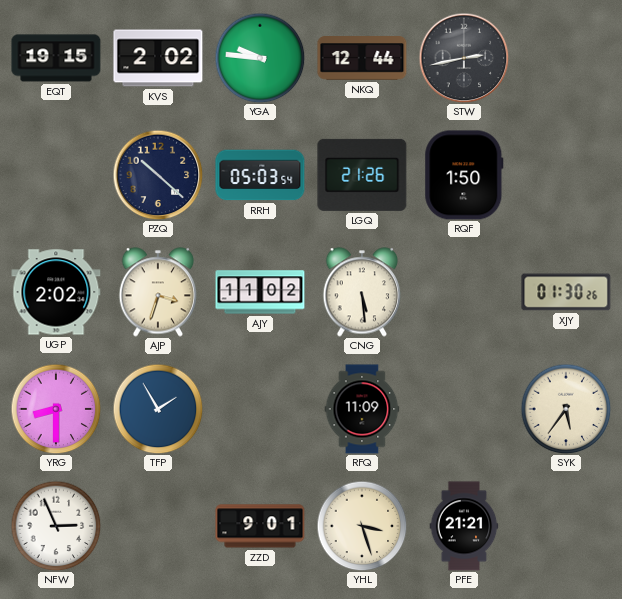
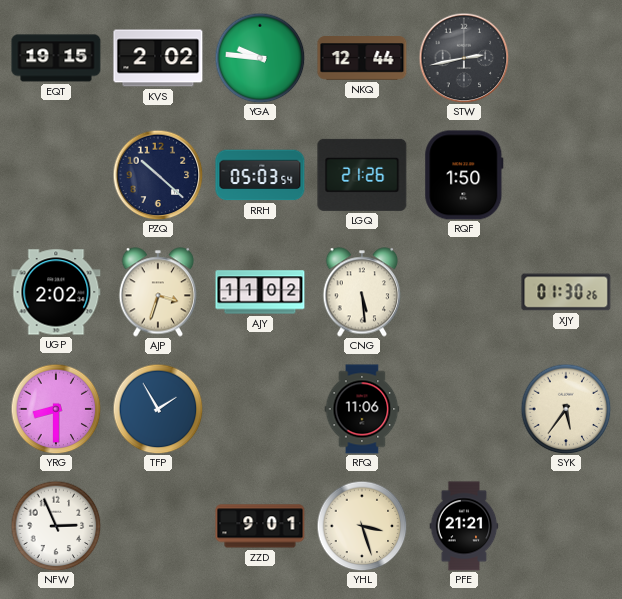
RFQ: 11:09 -> 11:06 (362, 409)
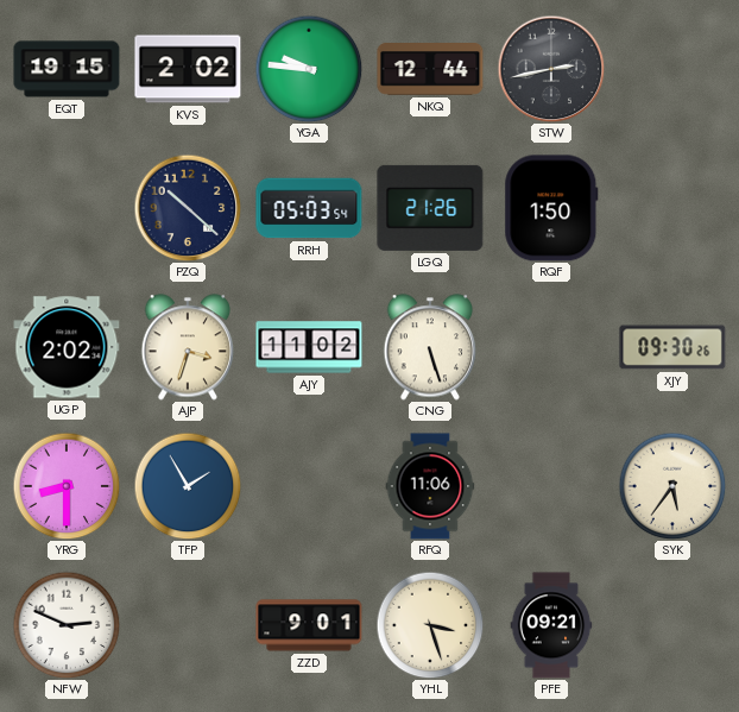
CNG: 5:29 -> 5:27 (430, 347)
XJY: 01:30 -> 09:30 (672, 347)
NFW: 2:56 -> 2:49 (67, 625)
PFE: 21:21 -> 09:21 (551, 625)
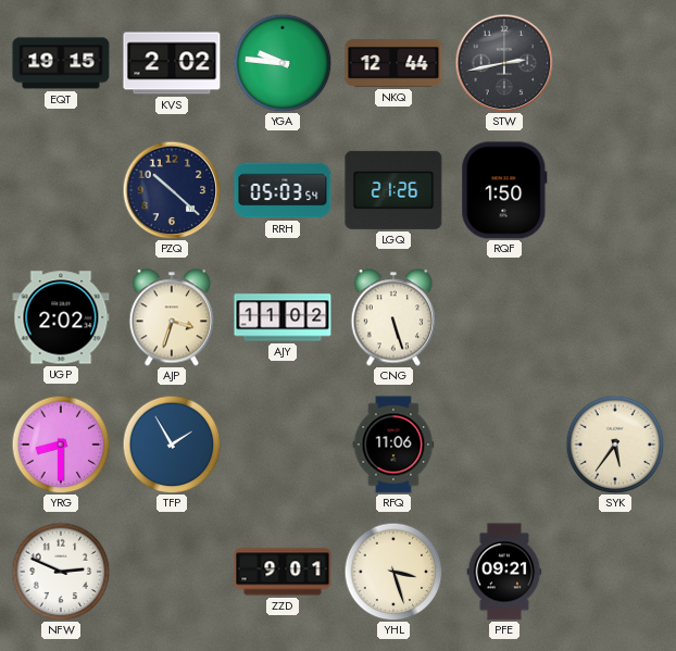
XJY: 09:30 -> none (672, 347)
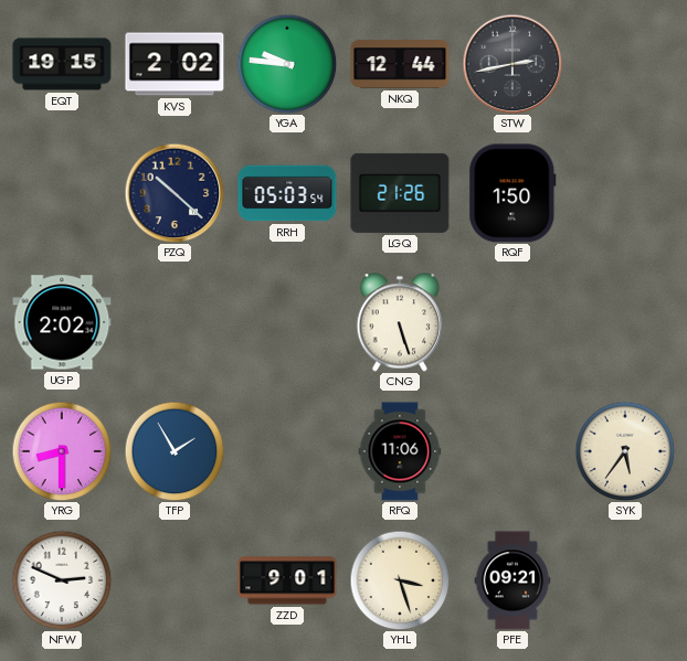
AJP: 3:33 -> none (172, 317)
AJY: 11:02 -> none (283, 317)
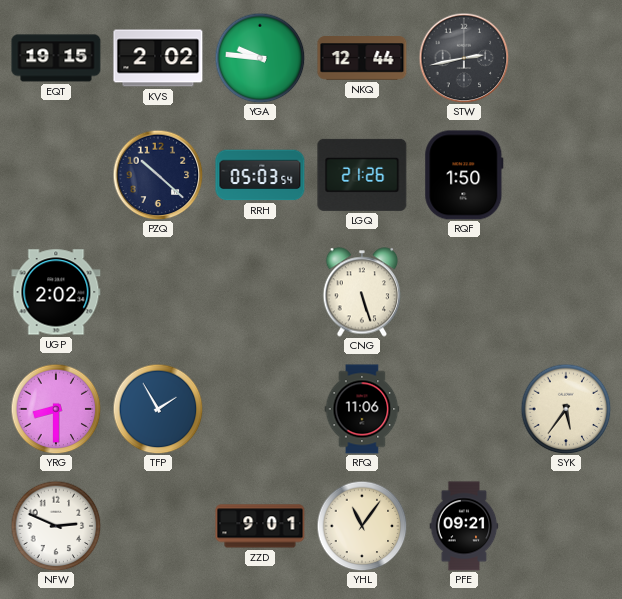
YHL: 3:27 -> 11:06 (362, 526)
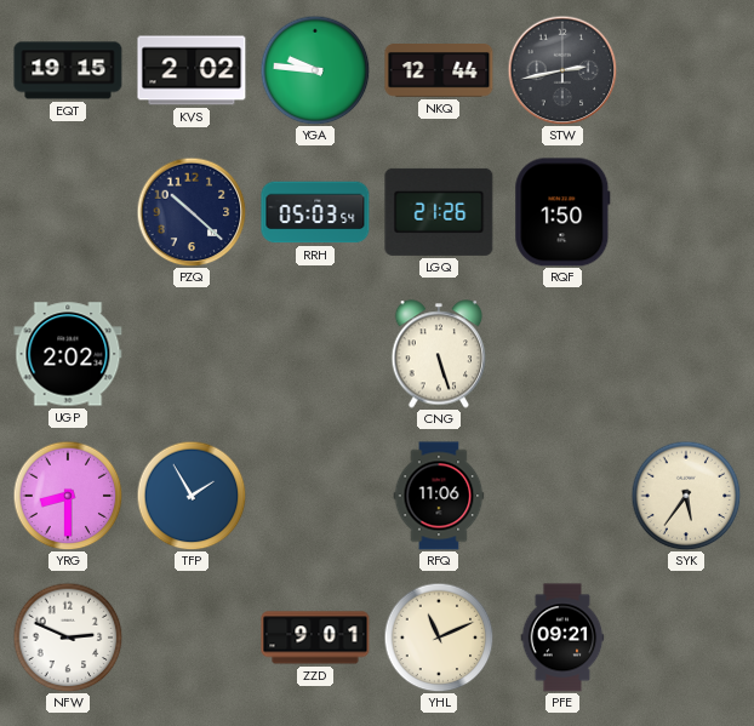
YHL: 11:06 -> 11:11 (439, 638)
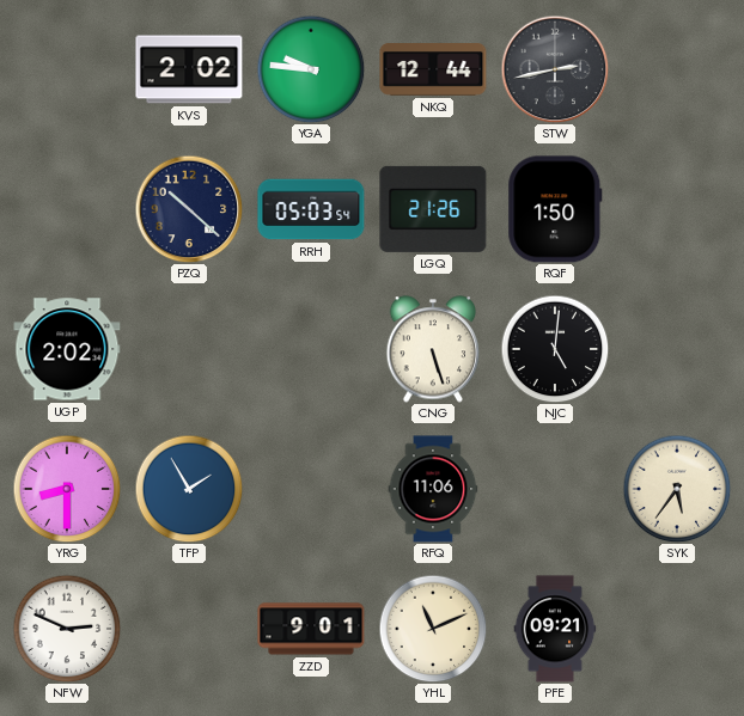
EQT: 19:15 -> none (68, 70)
NJC: none -> 5:01 (555, 349)
